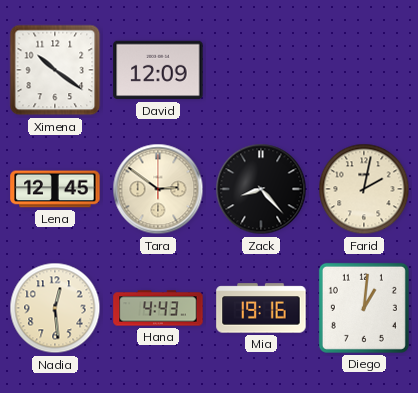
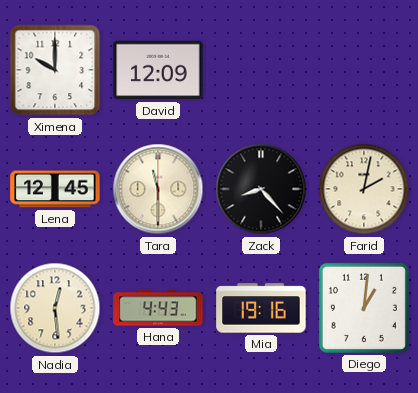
Ximena: 10:21 -> 10:00 (55, 70)
Tara: 2:51 -> 11:30 (158, 189)
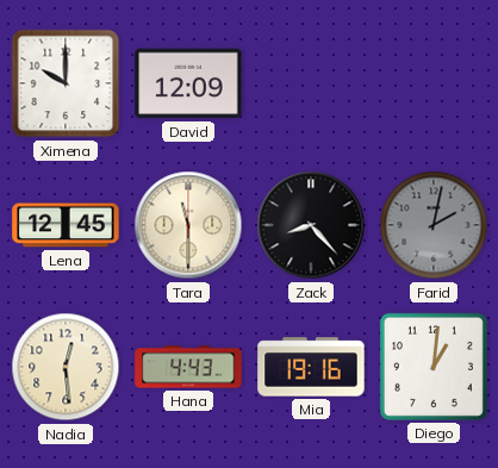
Farid dial: cream -> grey (434, 225)
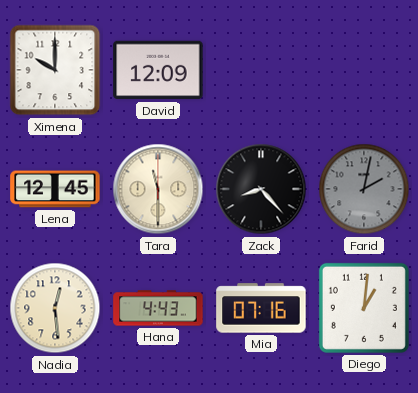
Mia: 19:16 -> 07:16 (261, 308)
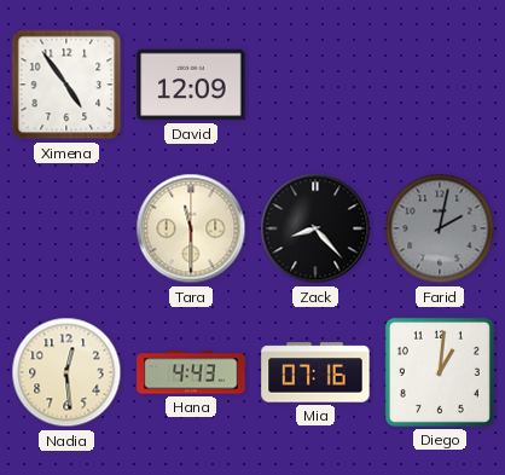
Ximena: 10:00 -> 4:54 (66, 85)
Lena: 12:45 -> none (55, 189)
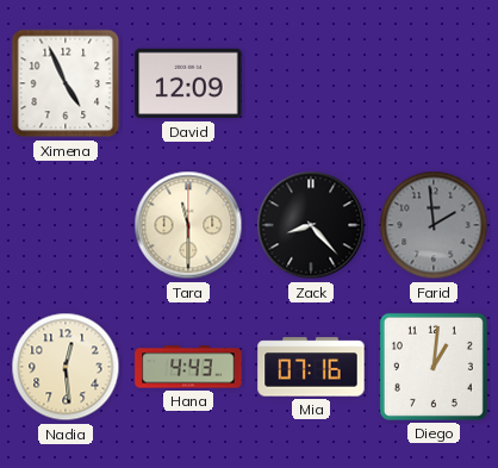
Ximena: 4:54 -> 4:56 (66, 83)
Farid: 2:02 -> 1:59 (434, 225)
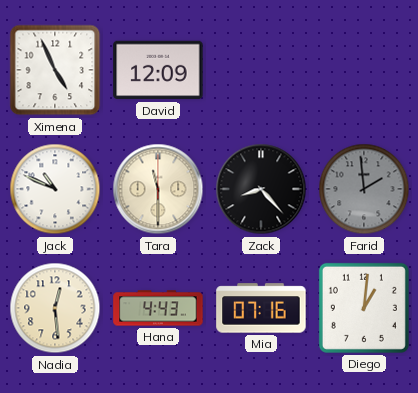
Jack: none -> 10:49 (55, 189)
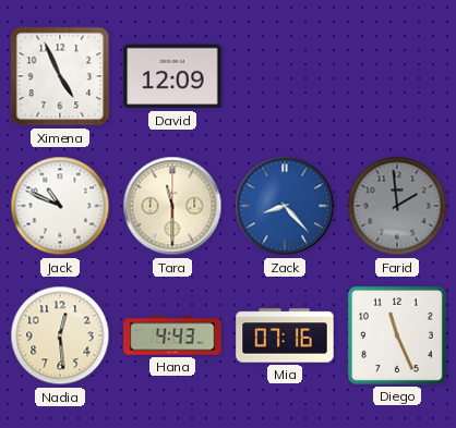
Zack dial: black -> blue (285, 206)
Diego: 1:01 -> 11:26 (397, 335)
